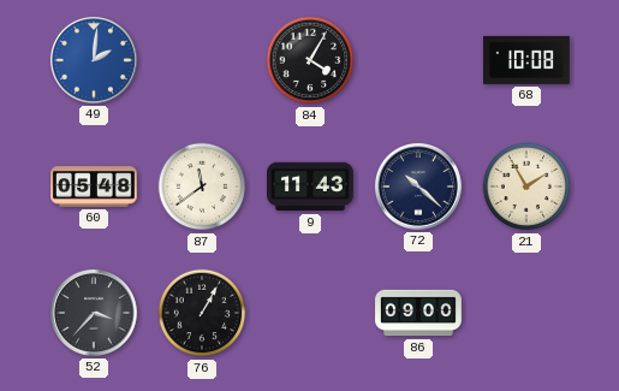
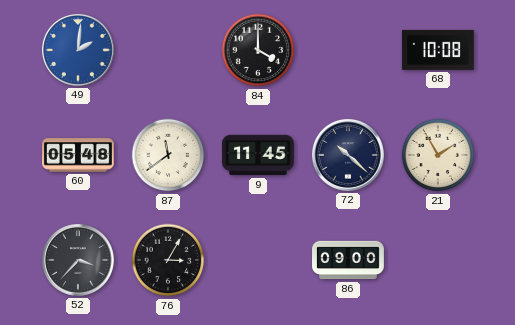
84: 4:05 -> 4:00 (258, 50)
9: 11:43 -> 11:45 (259, 155)
76: 1:05 -> 3:05 (168, 260)
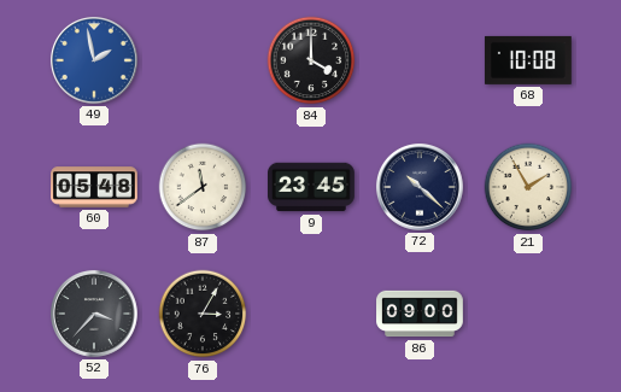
49: 2:01 -> 1:58 (94, 60)
9: 11:45 -> 23:45 (312, 187)
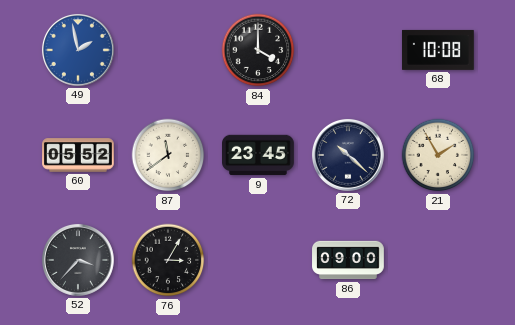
60: 05:48 -> 05:52 (78, 155)
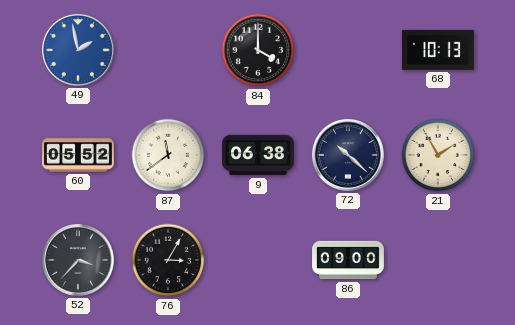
68: 10:08 -> 10:13 (438, 50)
9: 23:45 -> 06:38 (259, 155)
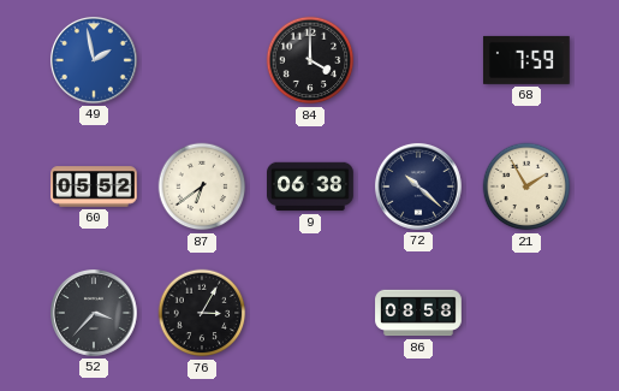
68: 10:13 -> 7:59 (526, 60)
87: 11:39 -> 6:39 (202, 186)
86: 09:00 -> 08:58 (418, 313)
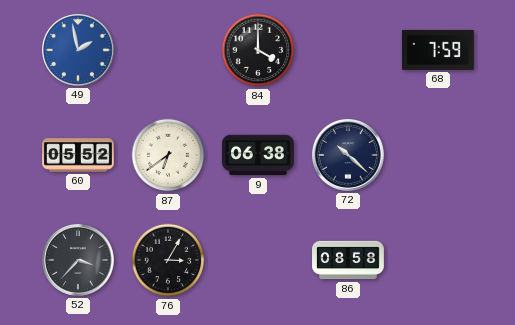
21: 1:55 -> none (526, 186)
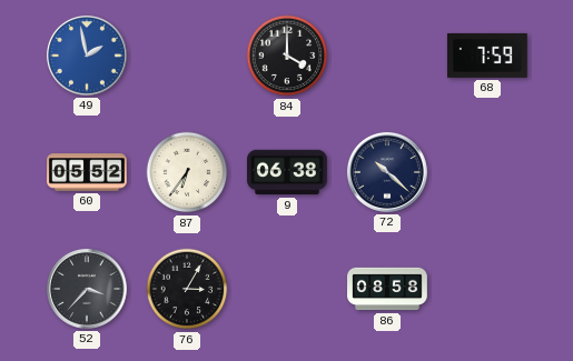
87: 6:39 -> 6:36 (187, 172)
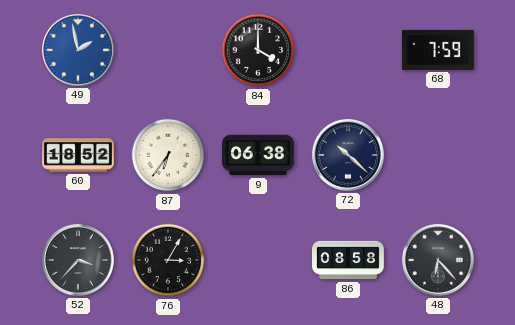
60: 05:52 -> 18:52 (78, 155)
48: none -> 6:23 (438, 260)
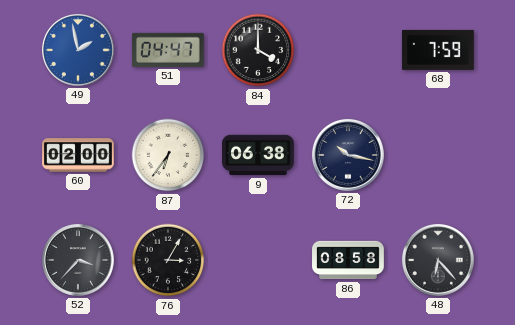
51: none -> 04:47 (168, 50)
60: 18:52 -> 02:00 (78, 155)
72: 10:22 -> 10:17 (348, 155)
